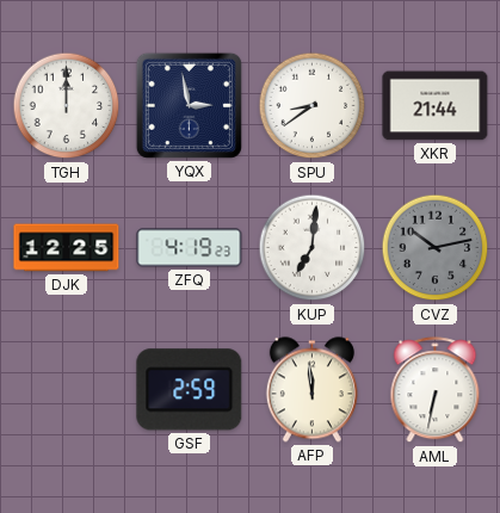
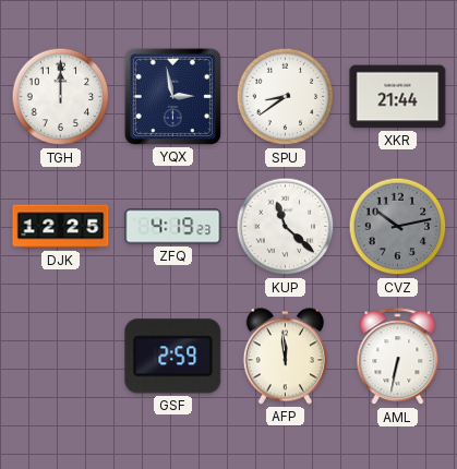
KUP: 7:01 -> 11:22 (286, 227)
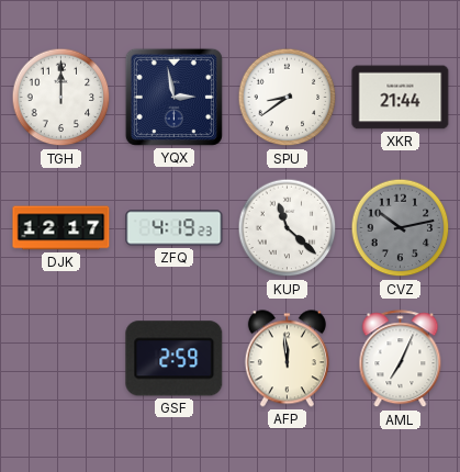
DJK: 12:25 -> 12:17 (61, 228)
AML: 6:32 -> 7:04 (401, 359)
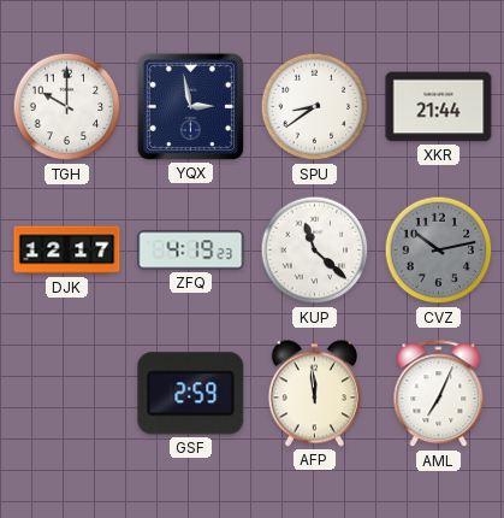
TGH: 12:00 -> 10:00 (67, 107)
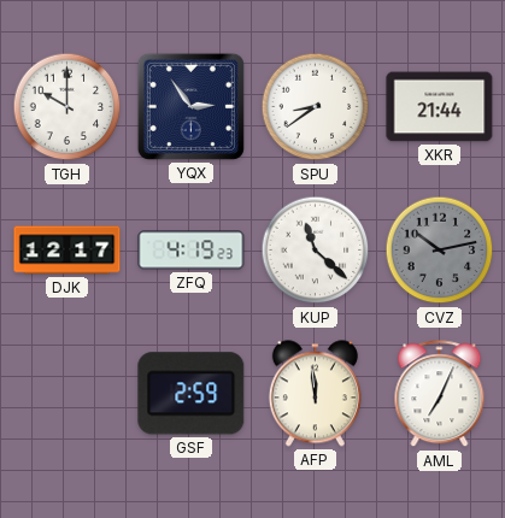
YQX: 2:58 -> 2:54 (190, 106)
